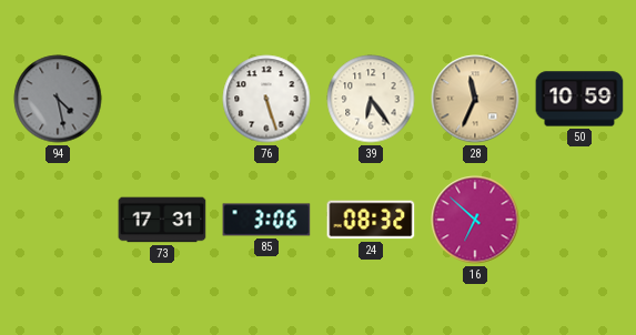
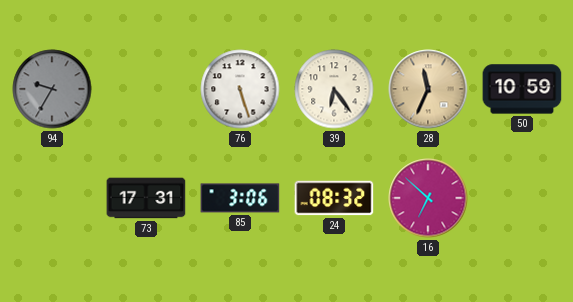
94: 4:28 -> 9:35 (52, 89)
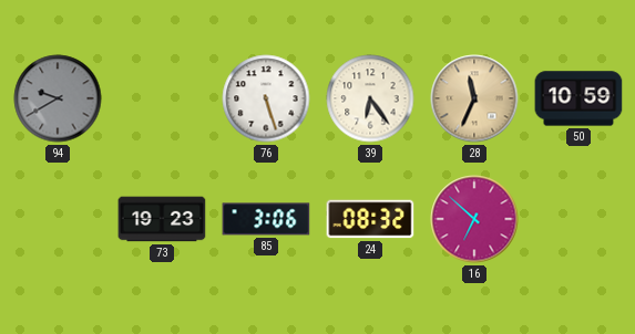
94: 9:35 -> 9:40 (58, 98)
73: 17:31 -> 19:23 (162, 219)
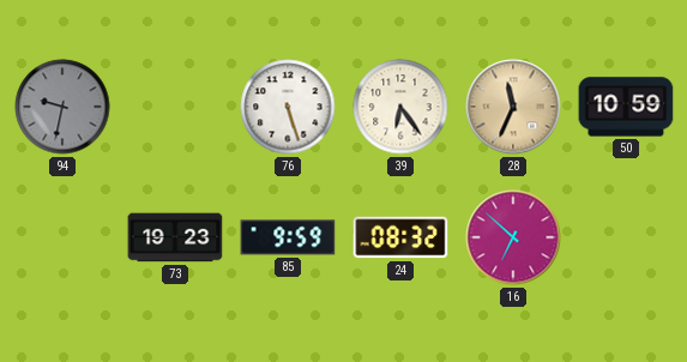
94: 9:40 -> 9:32 (62, 107)
85: 3:06 -> 9:59 (288, 237)
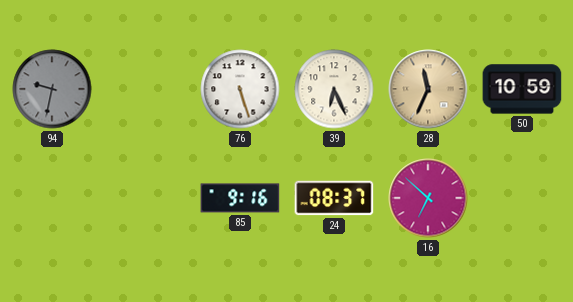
39: 6:24 -> 6:26 (334, 89)
73: 19:23 -> none (175, 237)
85: 9:59 -> 9:16 (240, 198)
24: 08:32 -> 08:37 (334, 198)
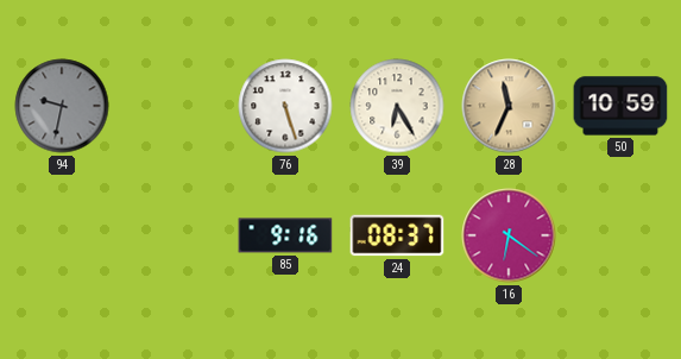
39: 6:26 -> 6:25 (397, 106)
16: 6:52 -> 6:21 (509, 235)
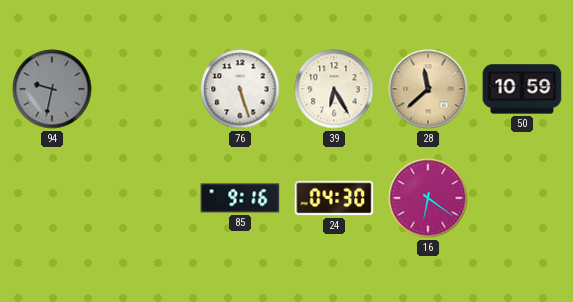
28: 11:34 -> 11:38 (428, 89)
24: 08:37 -> 04:30 (334, 198)
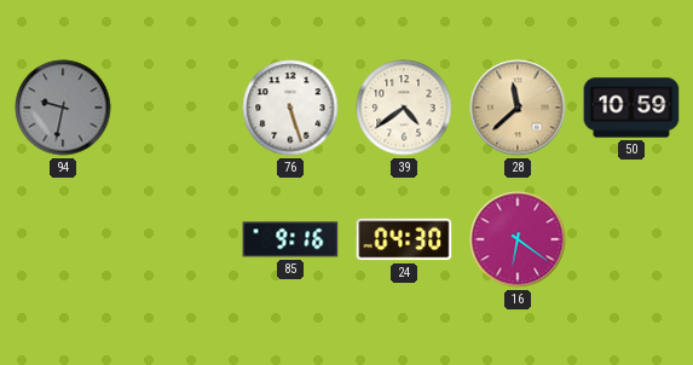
39: 6:25 -> 4:39 (404, 108)
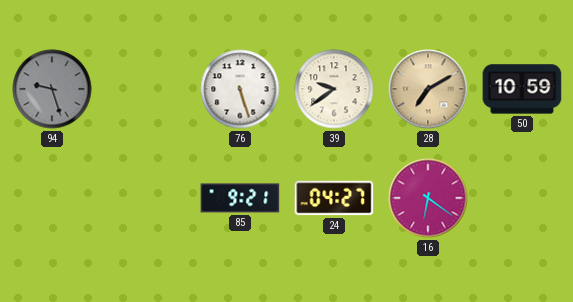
94: 9:32 -> 9:27 (52, 89)
39: 4:39 -> 9:39 (334, 89)
28: 11:38 -> 7:10 (428, 89)
85: 9:16 -> 9:21 (240, 198)
24: 04:30 -> 04:27 (334, 198)
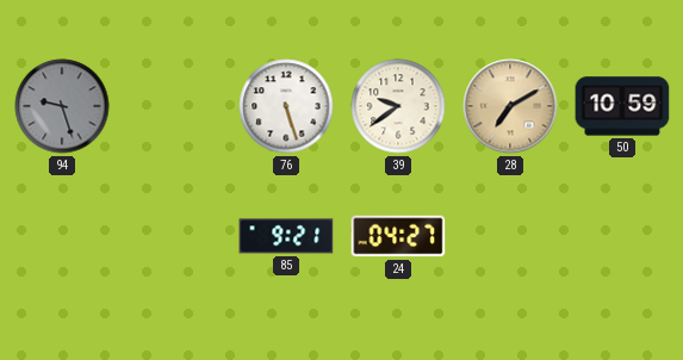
16: 6:21 -> none (428, 198)
